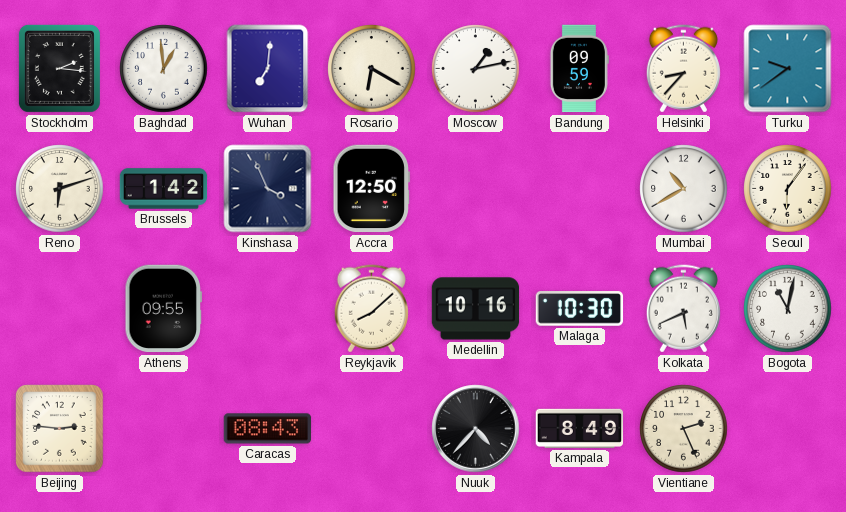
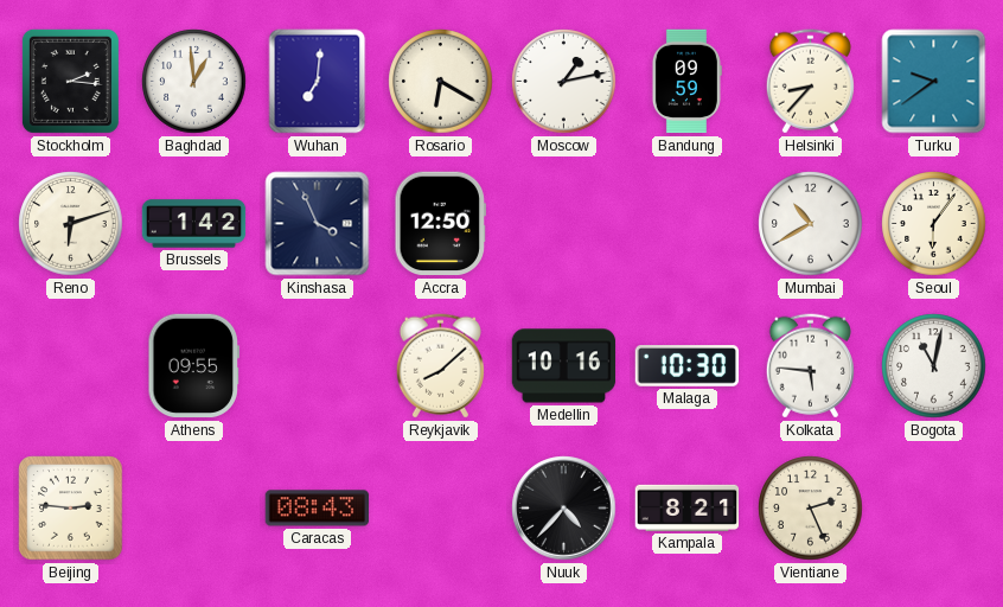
Kolkata: 5:41 -> 5:46 (810, 366)
Kampala: 8:49 -> 8:21 (688, 507)
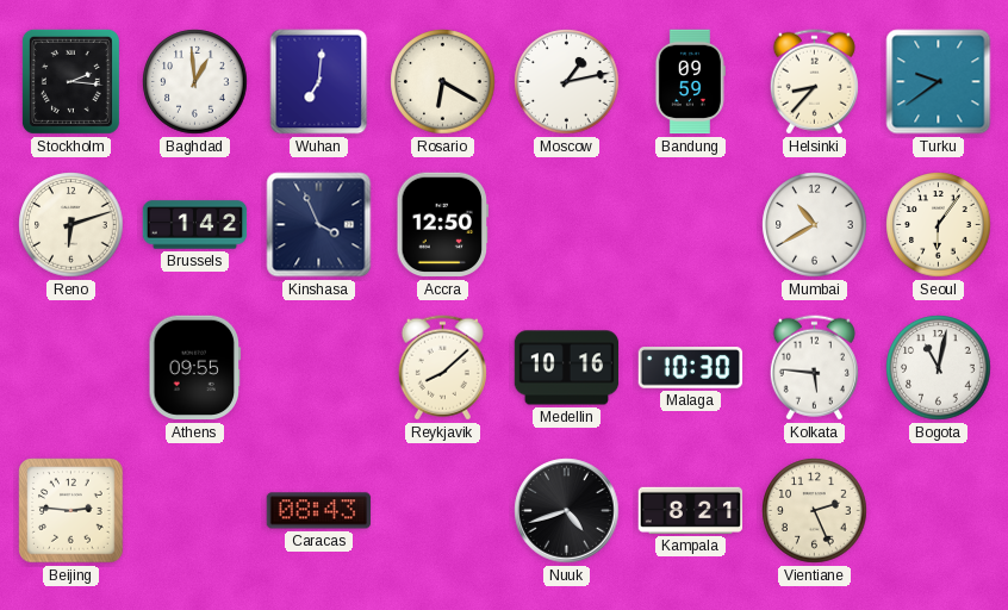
Nuuk: 4:37 -> 4:42 (567, 511)
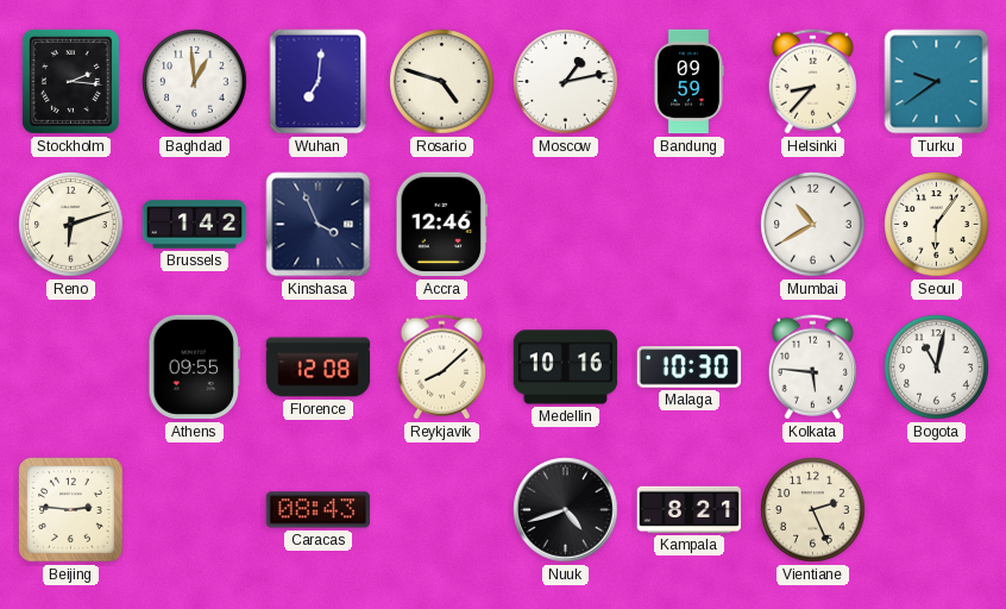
Rosario: 6:20 -> 4:48 (442, 82)
Accra: 12:50 -> 12:46 (442, 225)
Florence: none -> 12:08 (319, 368)
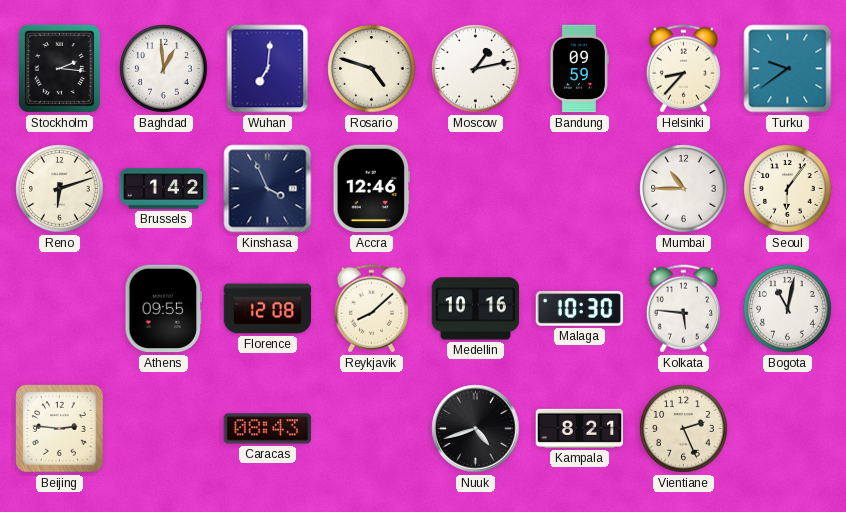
Mumbai: 10:40 -> 10:45 (684, 189)
